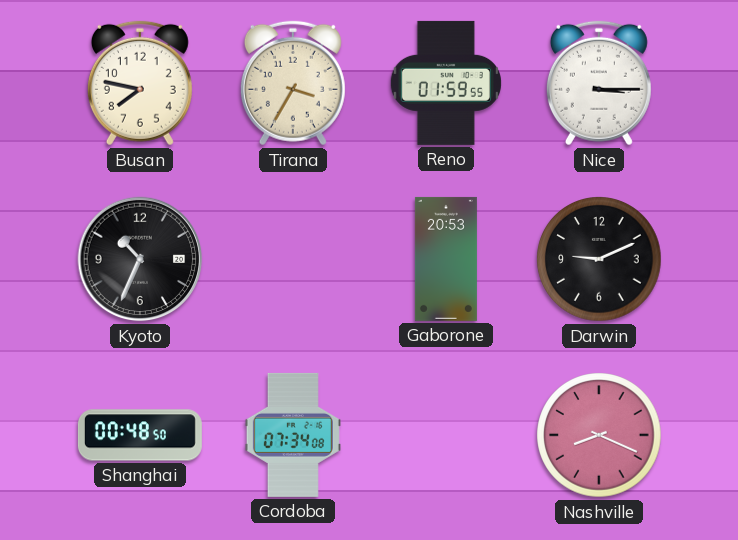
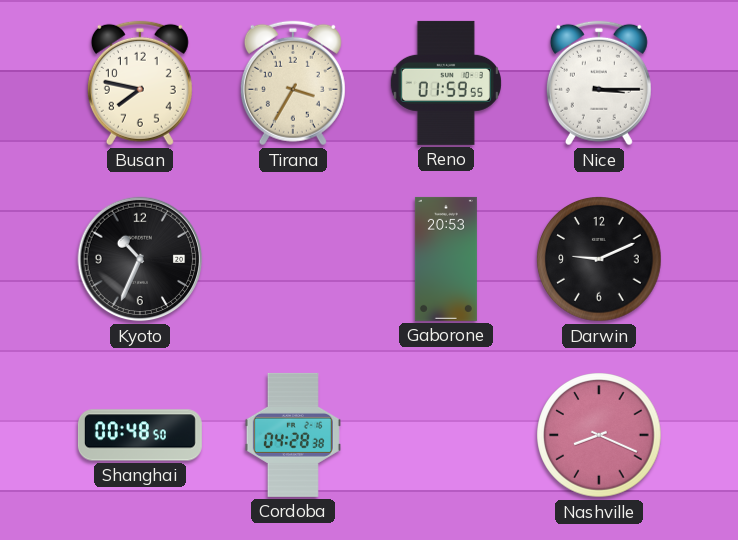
Cordoba: 07:34 -> 04:28 (293, 435)
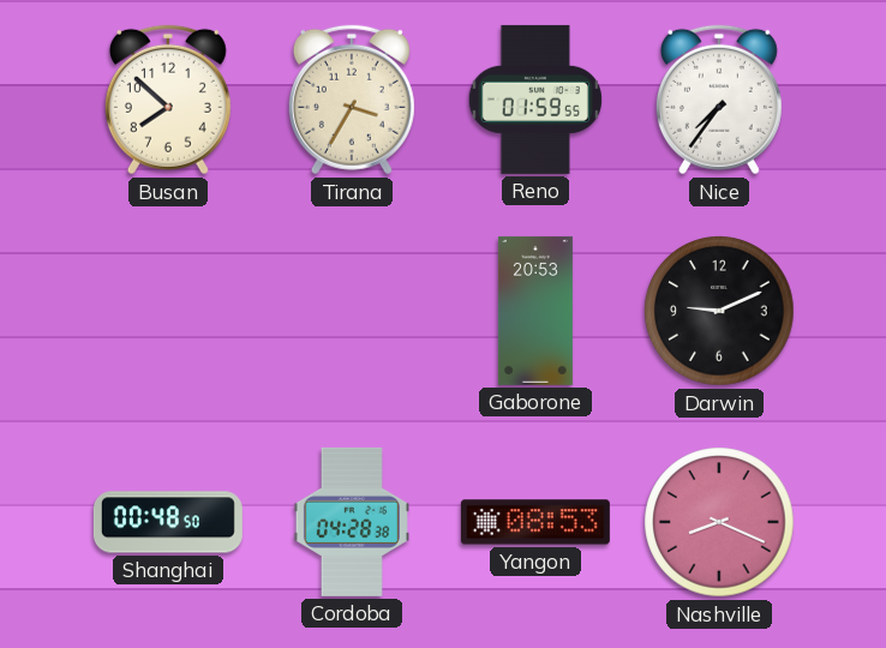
Busan: 7:47 -> 7:52 (168, 100)
Nice: 3:15 -> 7:36 (719, 100)
Kyoto: 10:34 -> none (140, 259)
Yangon: none -> 08:53 (535, 522)
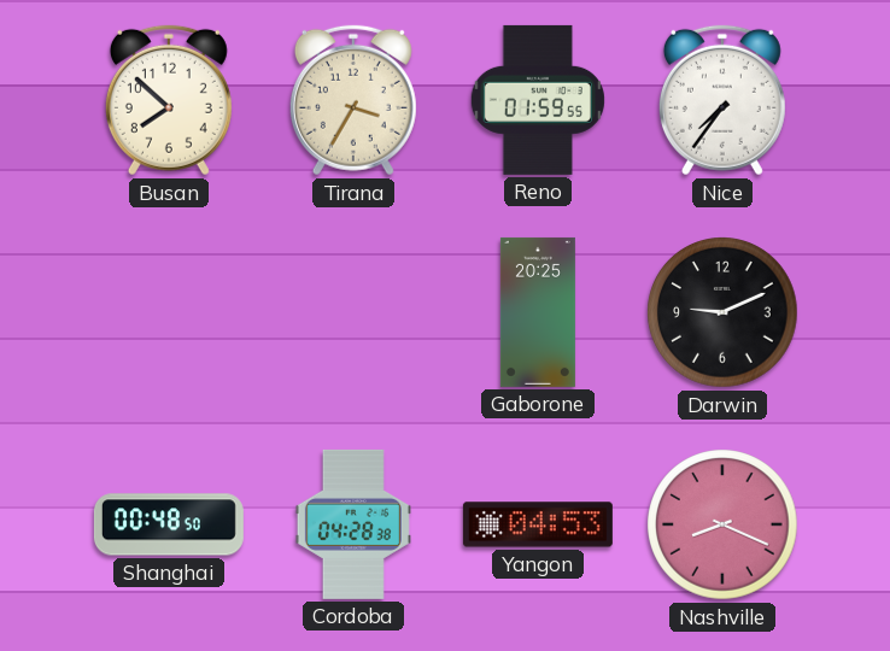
Gaborone: 20:53 -> 20:25 (538, 312)
Yangon: 08:53 -> 04:53 (538, 524)
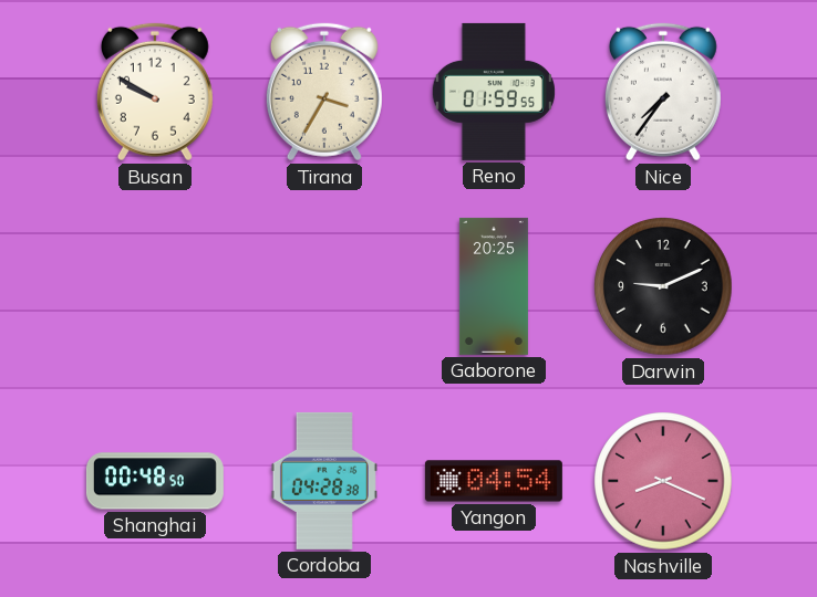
Busan: 7:52 -> 9:50 (155, 92)
Yangon: 04:53 -> 04:54 (494, 481)
